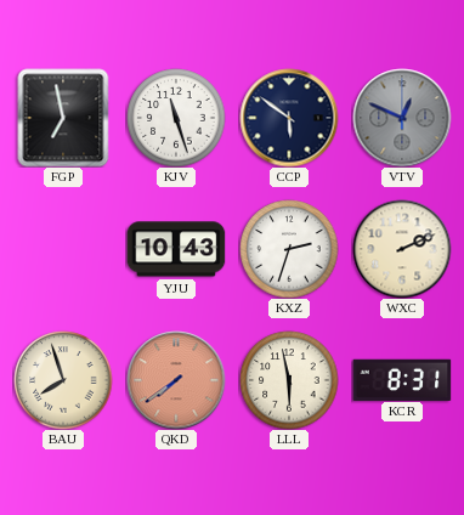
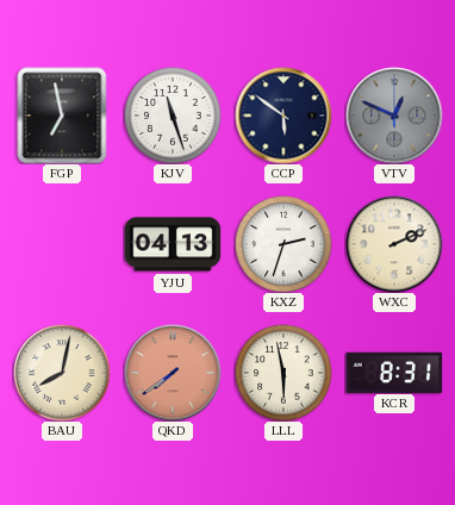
YJU: 10:43 -> 04:13 (173, 244)
BAU: 7:57 -> 8:02 (62, 373)
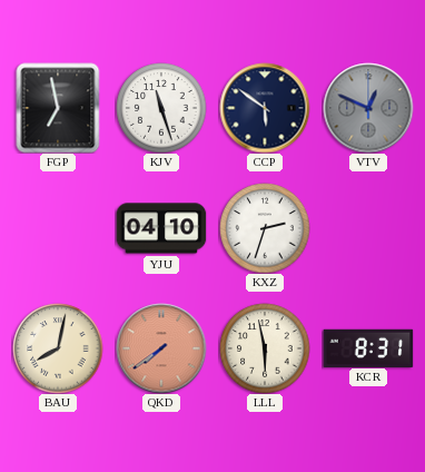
YJU: 04:13 -> 04:10 (161, 228)
WXC: 2:11 -> none (394, 244)
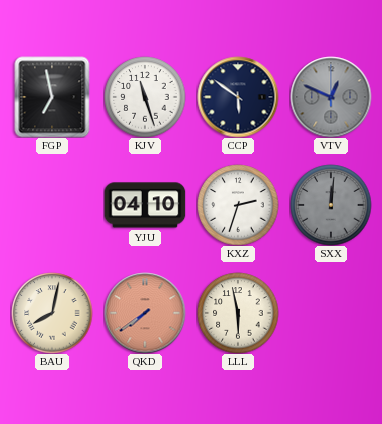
SXX: none -> 12:01 (331, 205)
KCR: 8:31 -> none (368, 347)
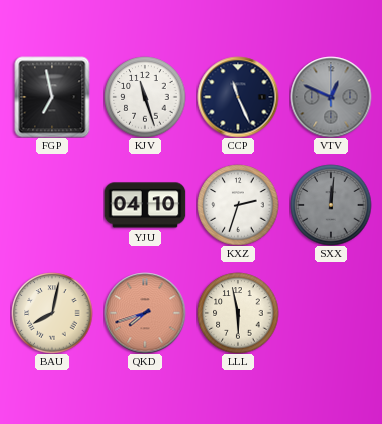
CCP: 5:51 -> 11:26 (238, 97)
QKD: 7:39 -> 7:42 (145, 313)
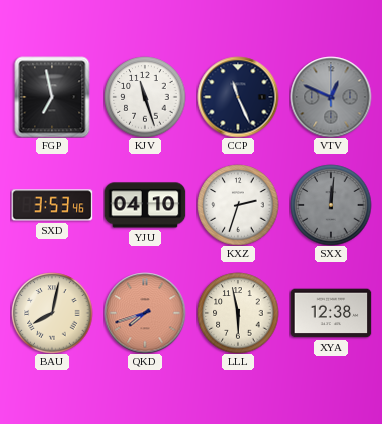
SXD: none -> 3:53 (52, 205)
XYA: none -> 12:38 (331, 313)
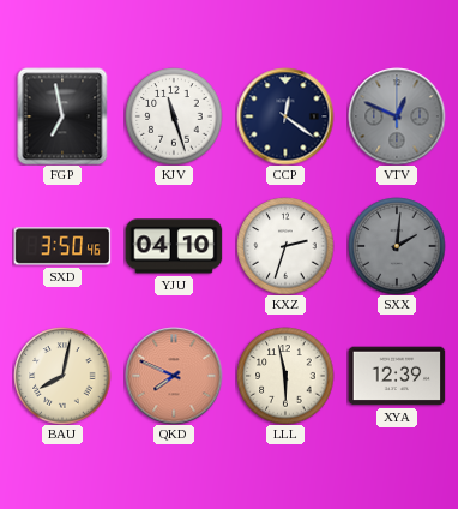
CCP: 11:26 -> 12:21 (285, 116)
SXD: 3:53 -> 3:50 (62, 246)
SXX: 12:01 -> 2:01 (397, 246)
QKD: 7:42 -> 7:49 (174, 376)
XYA: 12:38 -> 12:39 (397, 376)
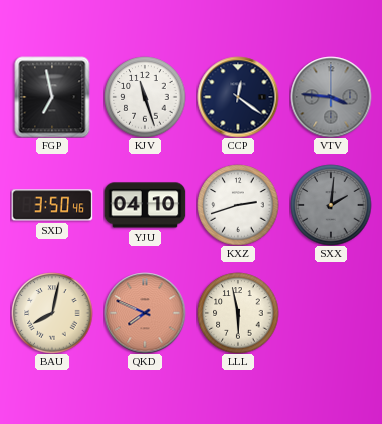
VTV: 12:49 -> 3:46 (331, 97)
KXZ: 2:33 -> 2:42 (238, 205)
XYA: 12:39 -> none (397, 376)
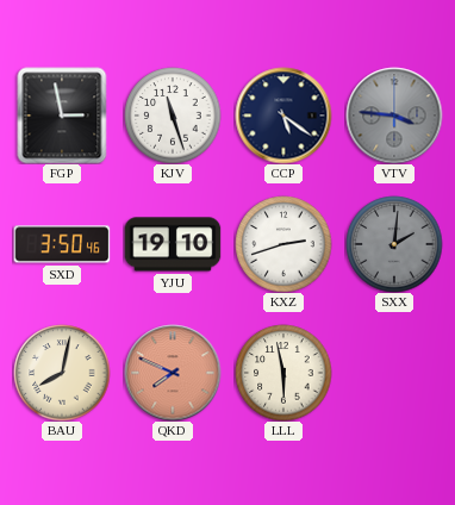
FGP: 6:58 -> 2:58 (62, 116)
CCP: 12:21 -> 5:21 (283, 116)
YJU: 04:10 -> 19:10 (173, 244)
